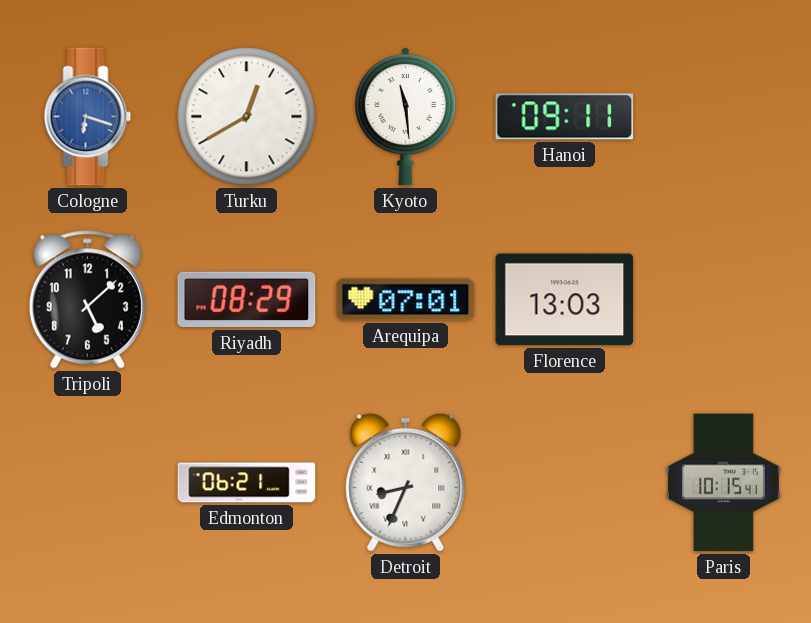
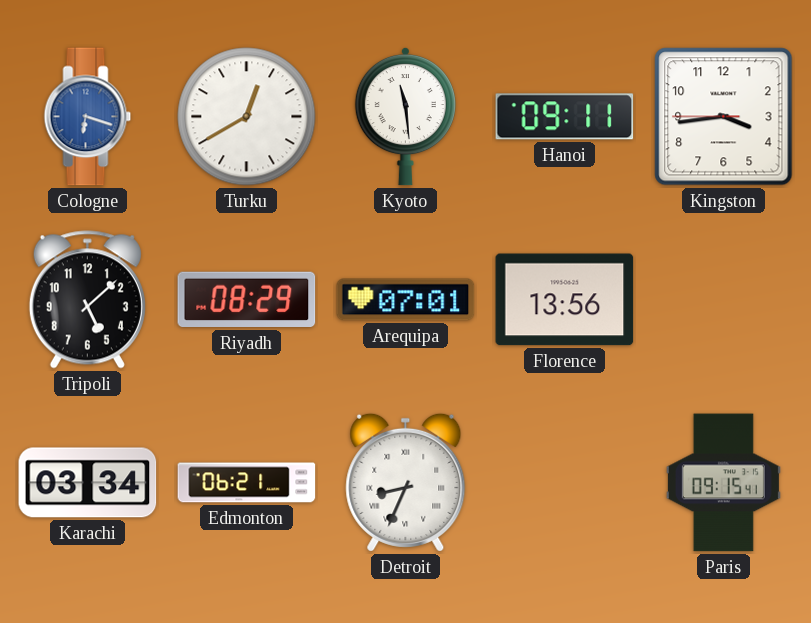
Kingston: none -> 3:43 (724, 117)
Florence: 13:03 -> 13:56 (565, 300)
Karachi: none -> 03:34 (88, 483)
Paris: 10:15 -> 09:15 (723, 483)
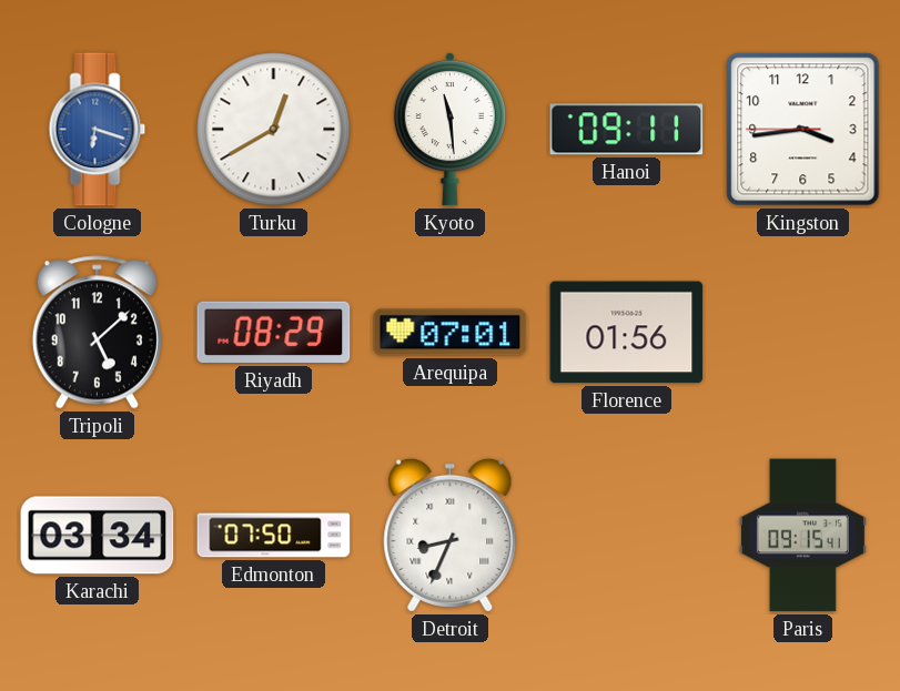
Florence: 13:56 -> 01:56 (627, 333)
Edmonton: 06:21 -> 07:50 (274, 536)
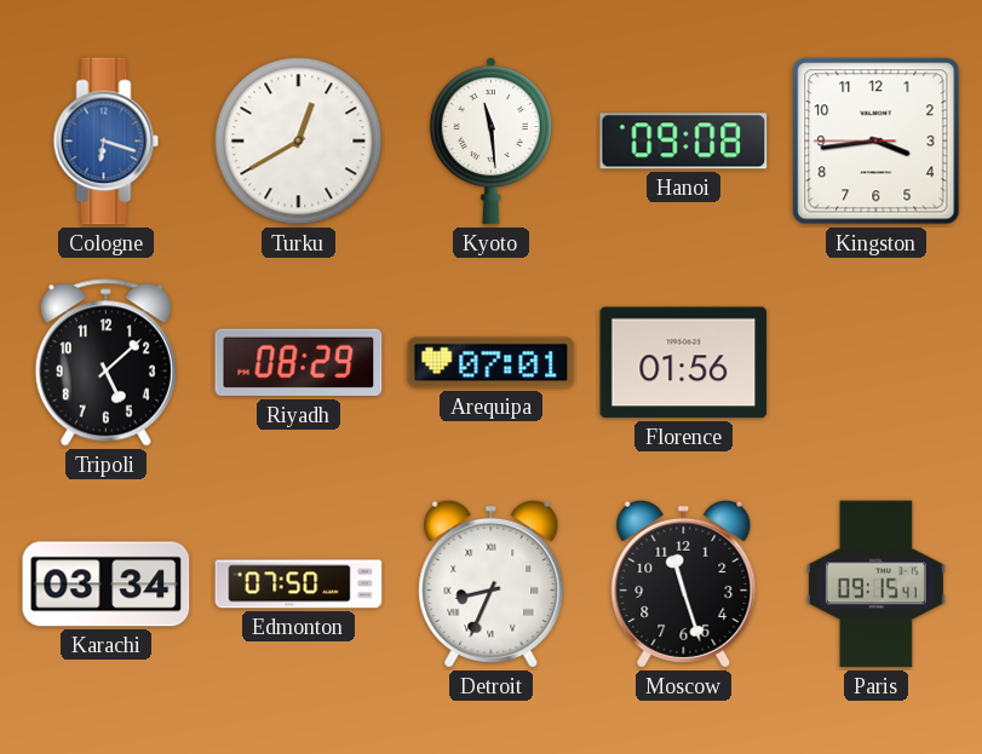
Hanoi: 09:11 -> 09:08 (684, 142)
Moscow: none -> 11:27 (684, 583)
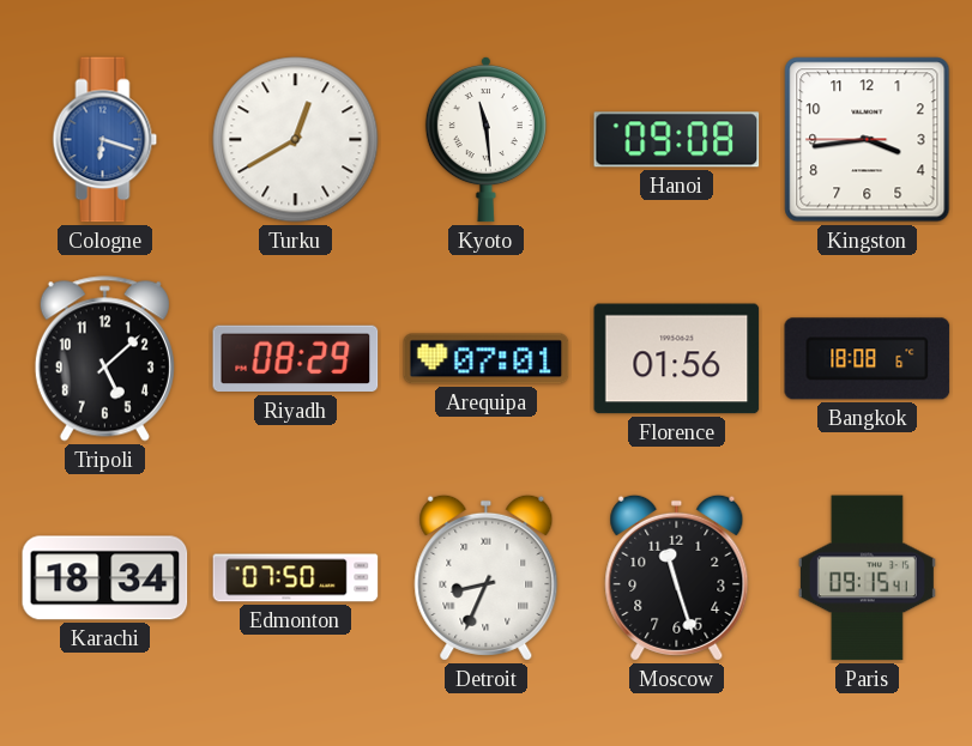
Bangkok: none -> 18:08 (868, 359)
Karachi: 03:34 -> 18:34 (105, 578)
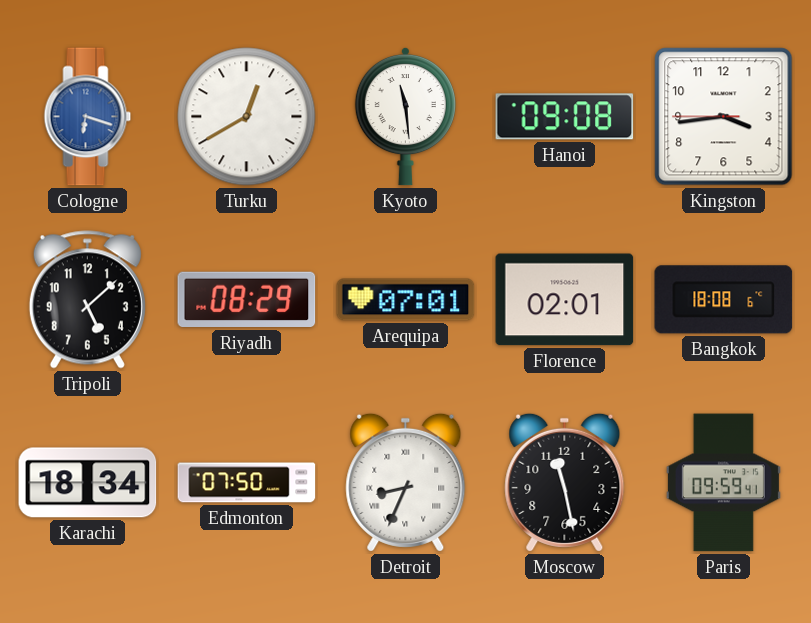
Florence: 01:56 -> 02:01 (565, 300)
Moscow: 11:27 -> 11:28 (565, 482)
Paris: 09:15 -> 09:59 (723, 483)
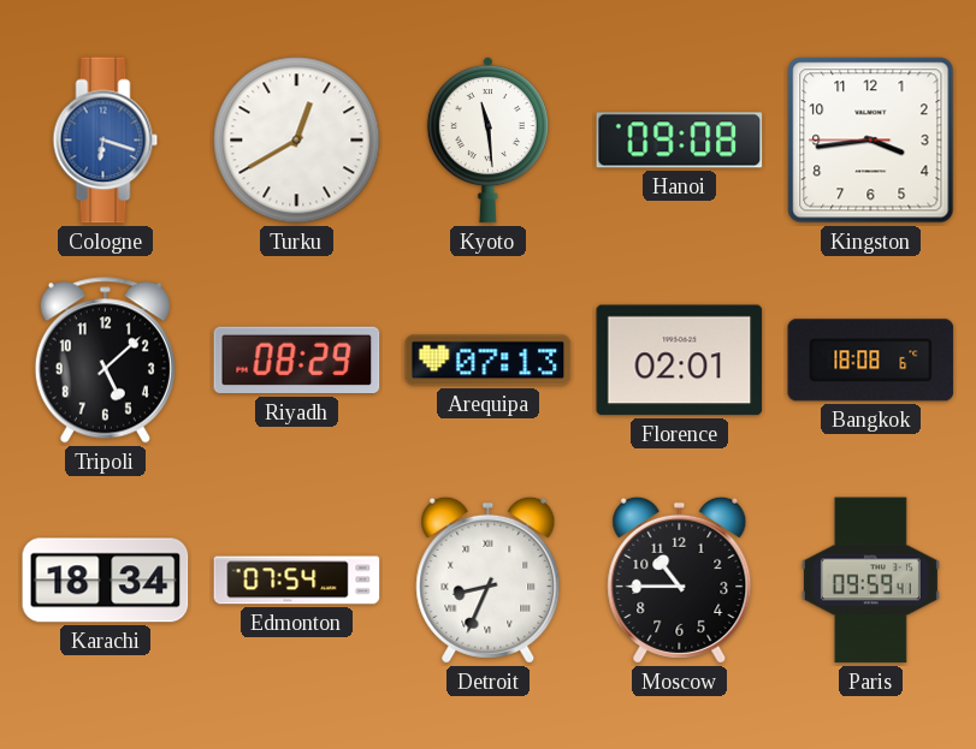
Arequipa: 07:01 -> 07:13 (489, 361)
Edmonton: 07:50 -> 07:54 (297, 581)
Moscow: 11:28 -> 10:45 (680, 579)
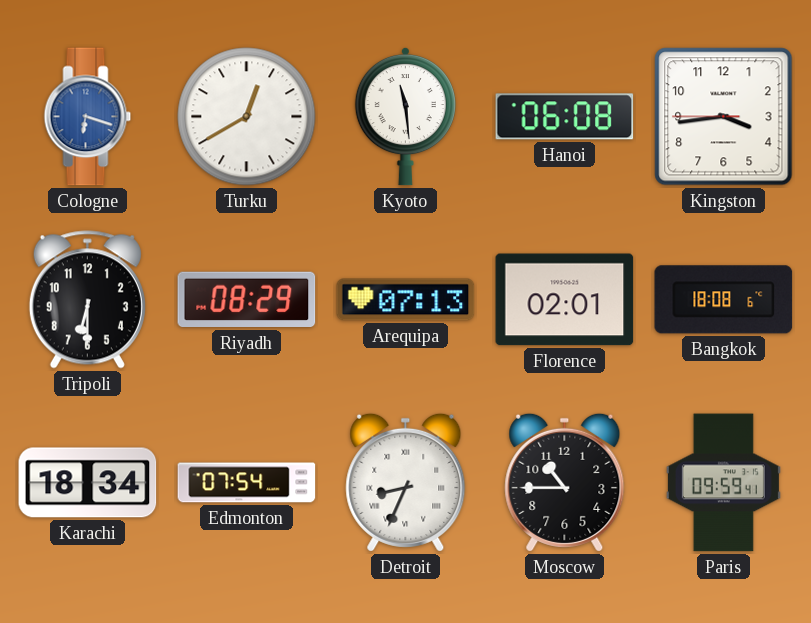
Hanoi: 09:08 -> 06:08 (565, 117)
Tripoli: 5:08 -> 6:30 (87, 300)
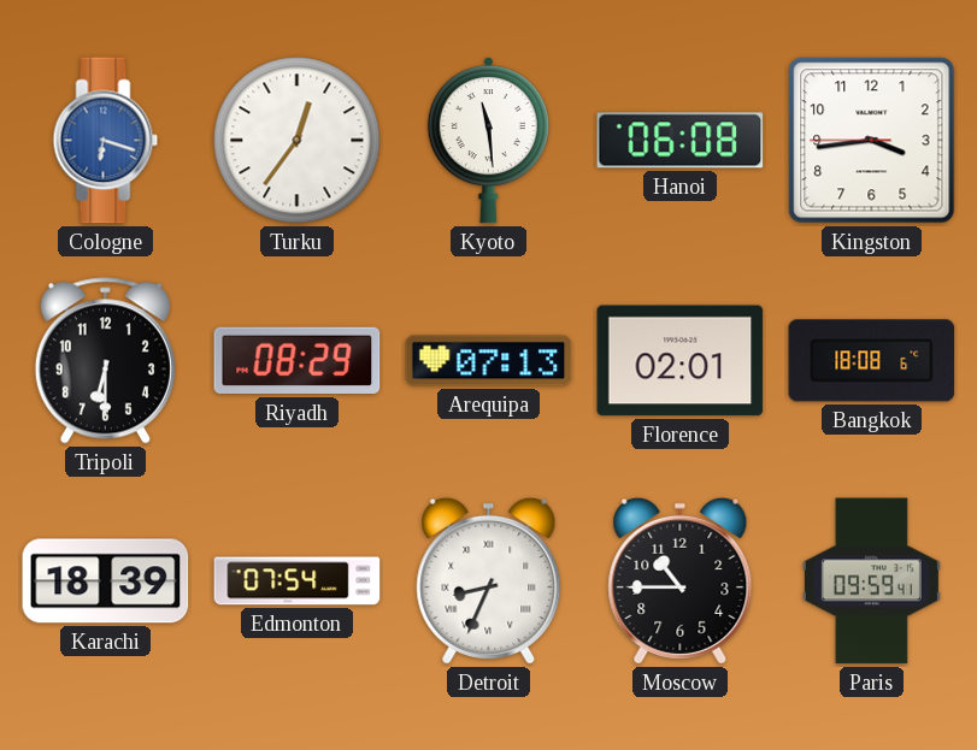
Turku: 12:40 -> 12:36 (298, 141)
Karachi: 18:34 -> 18:39 (106, 581)
